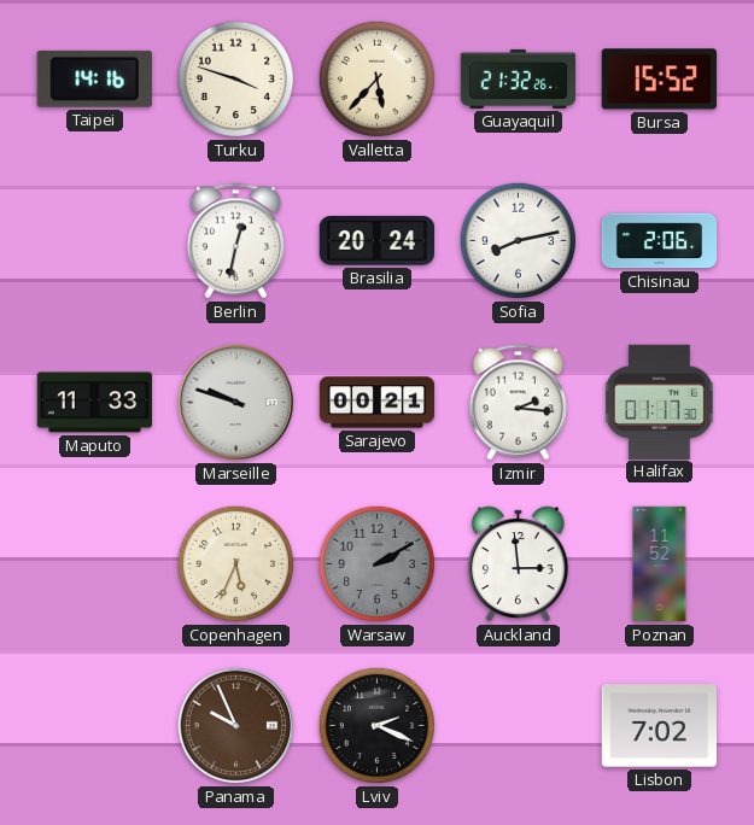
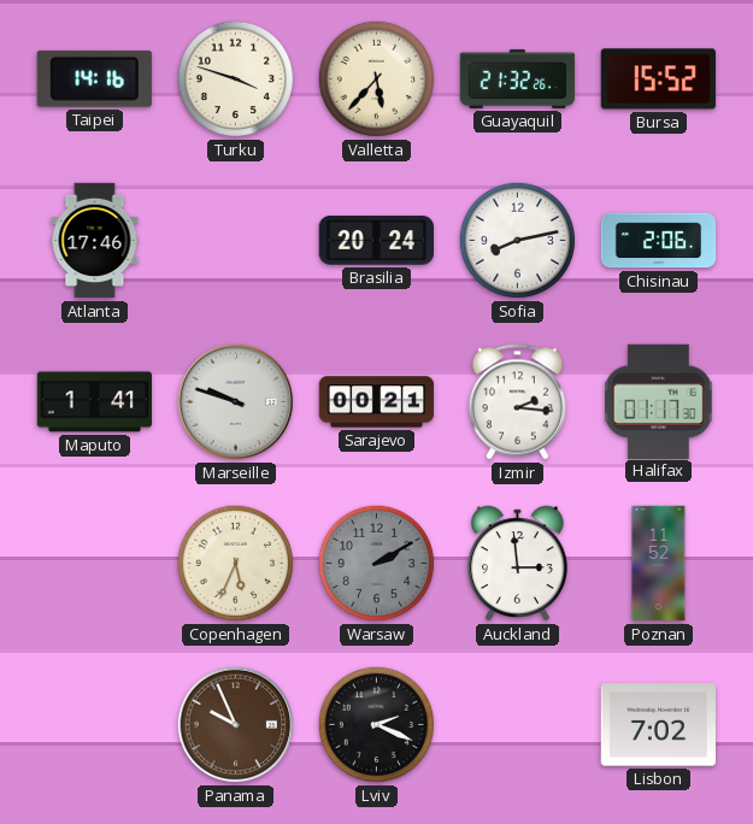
Atlanta: none -> 17:46 (95, 241)
Berlin: 12:32 -> none (235, 241)
Maputo: 11:33 -> 1:41 (94, 402)
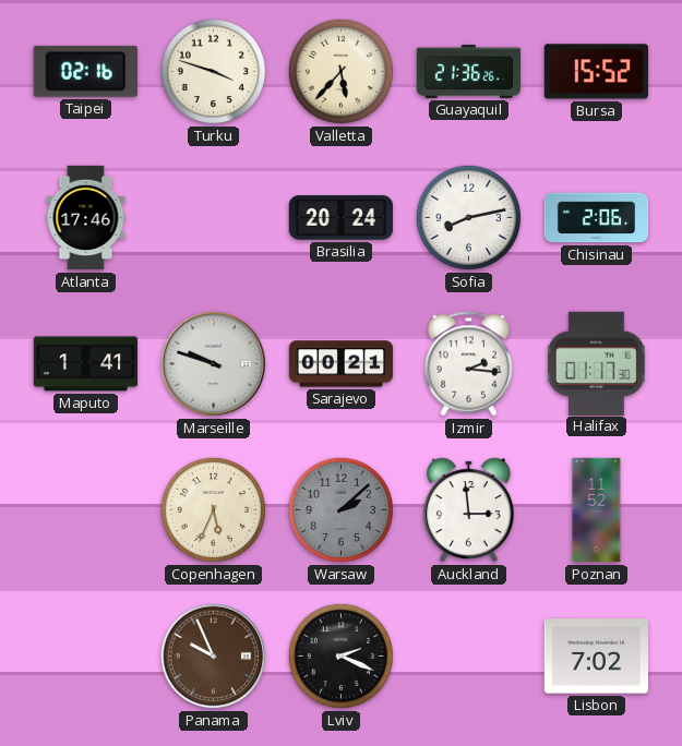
Taipei: 14:16 -> 02:16 (85, 71)
Guayaquil: 21:32 -> 21:36 (469, 71)
Warsaw: 2:10 -> 2:08 (340, 509)
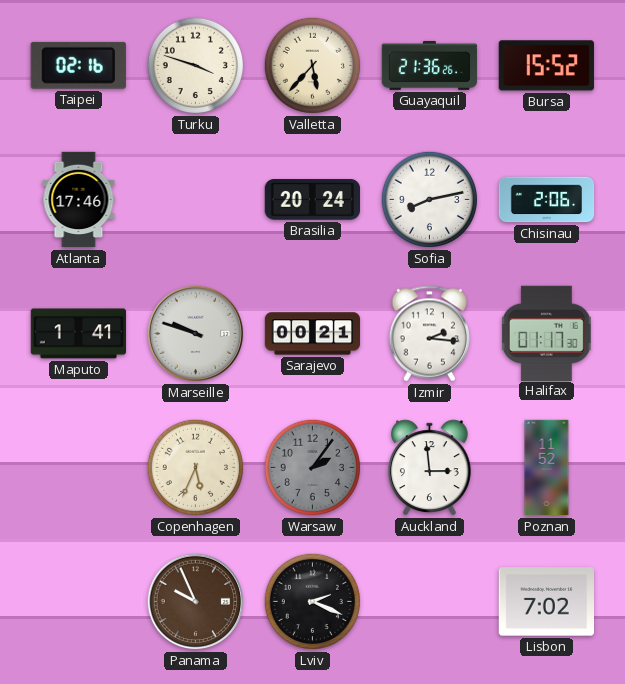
Warsaw: 2:08 -> 2:06 (312, 467)
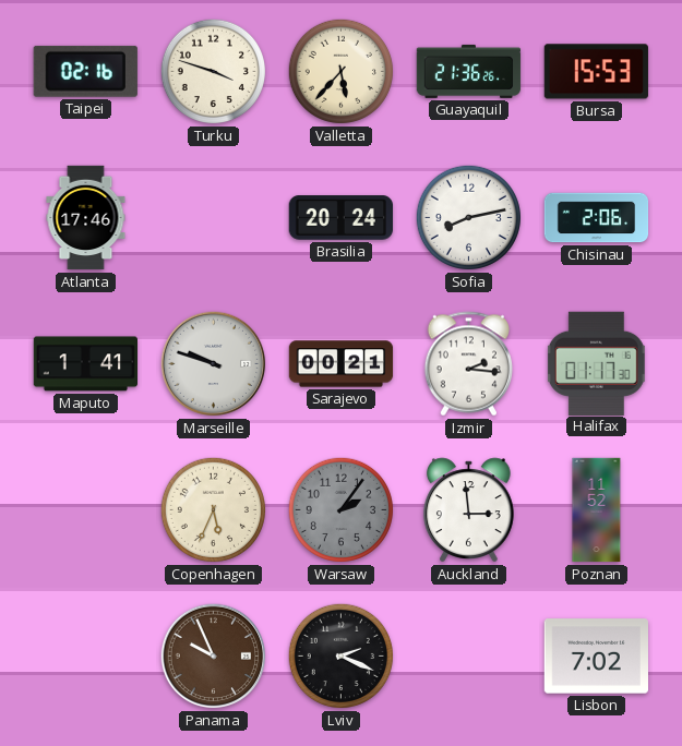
Bursa: 15:52 -> 15:53 (596, 72)
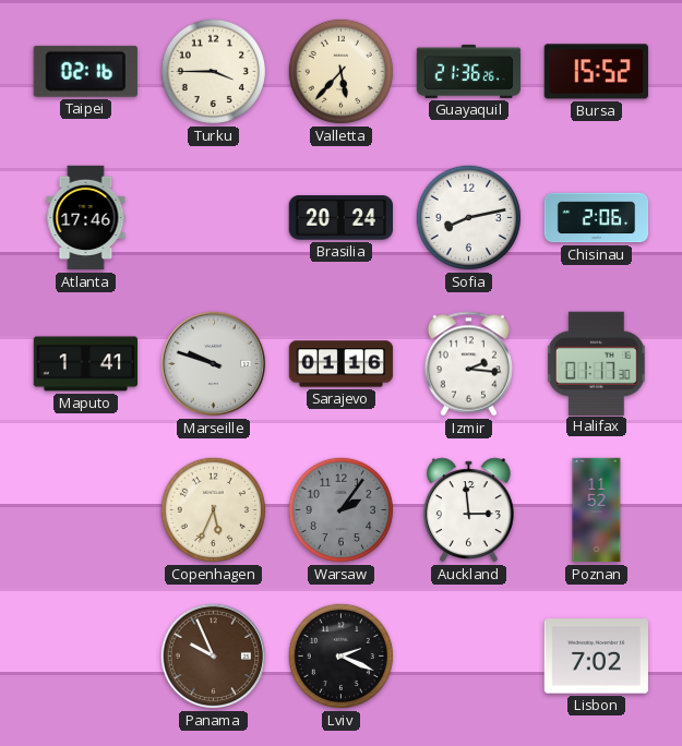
Turku: 3:48 -> 3:45 (213, 71)
Bursa: 15:53 -> 15:52 (596, 72)
Sarajevo: 00:21 -> 01:16 (342, 364)
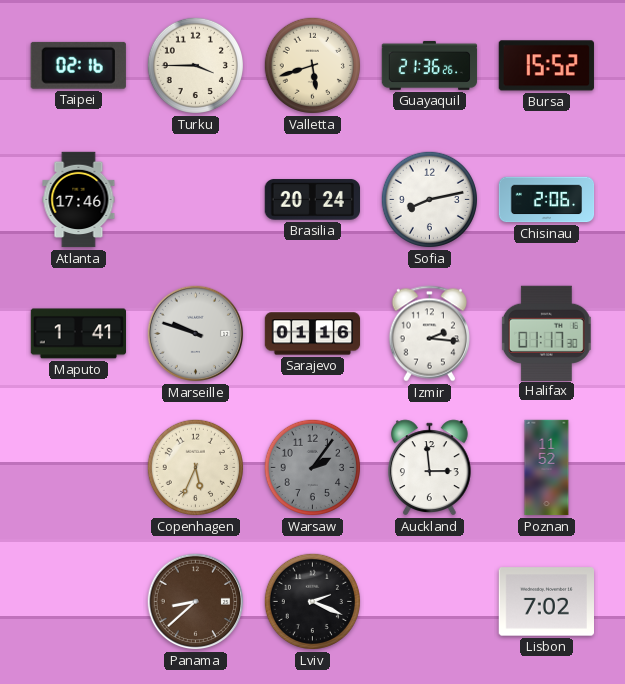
Valletta: 5:37 -> 5:42 (312, 65)
Panama: 9:56 -> 8:38 (196, 602)
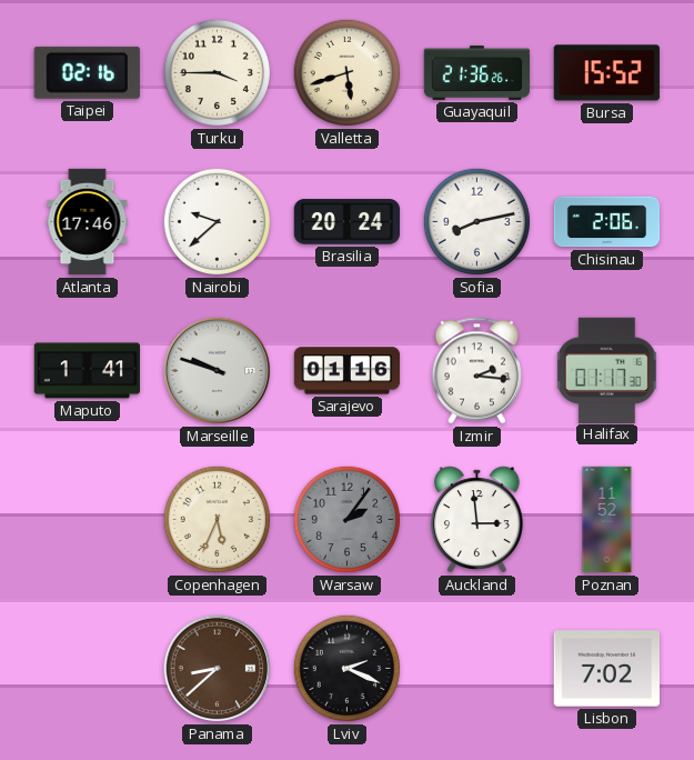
Nairobi: none -> 9:38 (217, 221)
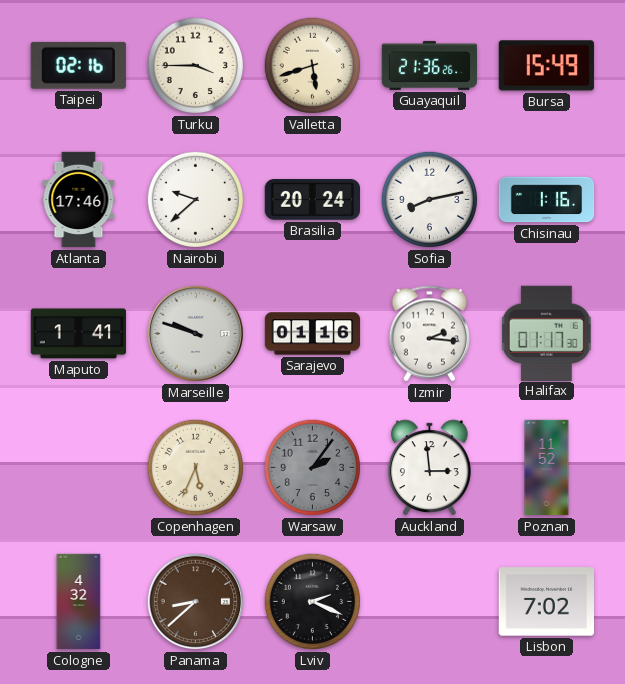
Bursa: 15:52 -> 15:49 (546, 66)
Chisinau: 2:06 -> 1:16 (547, 200)
Cologne: none -> 4:32 (79, 602)
